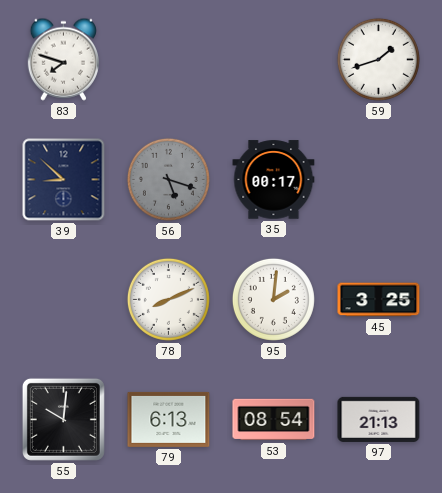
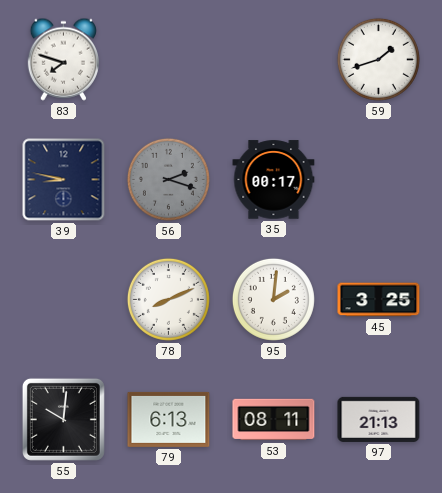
39: 8:52 -> 8:47 (64, 180)
56: 5:18 -> 2:18 (168, 179)
53: 08:54 -> 08:11 (274, 420)
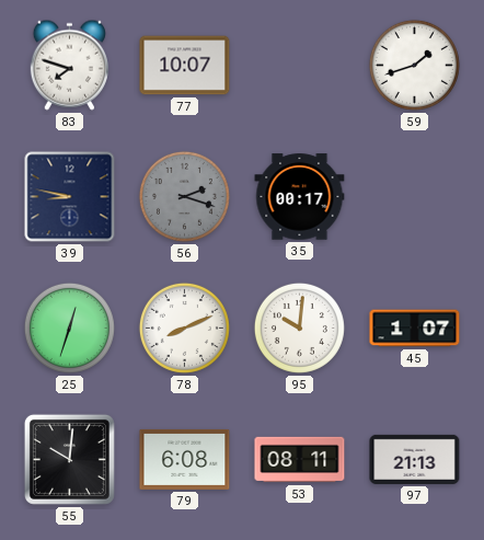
77: none -> 10:07 (185, 66)
25: none -> 12:33 (69, 328)
95: 2:01 -> 10:01 (299, 328)
45: 3:25 -> 1:07 (415, 329)
79: 6:13 -> 6:08 (185, 459)
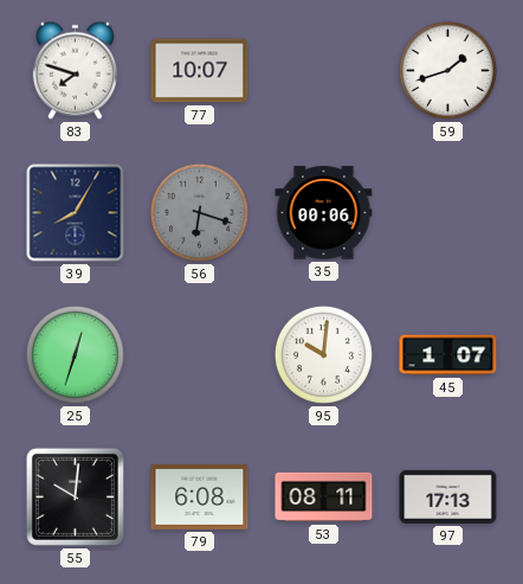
39: 8:47 -> 8:05 (76, 213)
56: 2:18 -> 6:18 (199, 212)
35: 00:17 -> 00:06 (324, 213)
78: 8:11 -> none (184, 328)
97: 21:13 -> 17:13 (448, 496)
